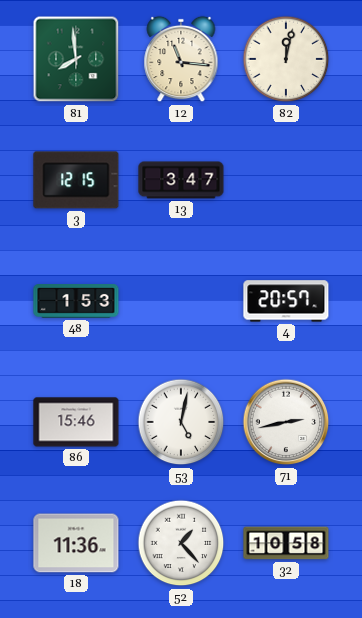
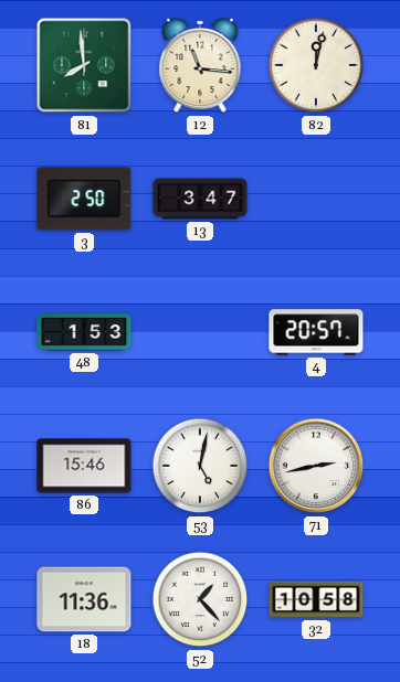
3: 12:15 -> 2:50 (84, 199)
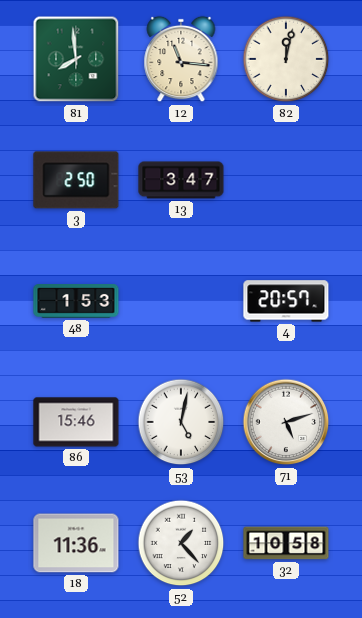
71: 2:43 -> 5:12 (286, 422)
